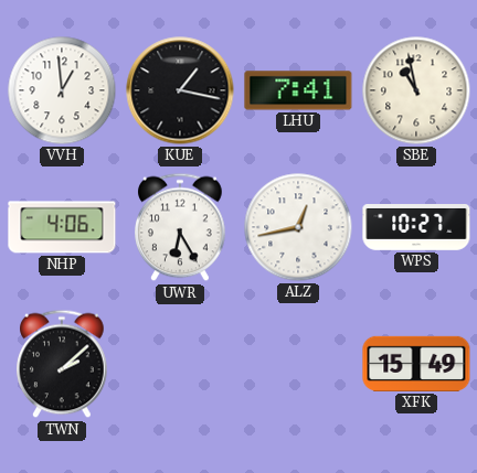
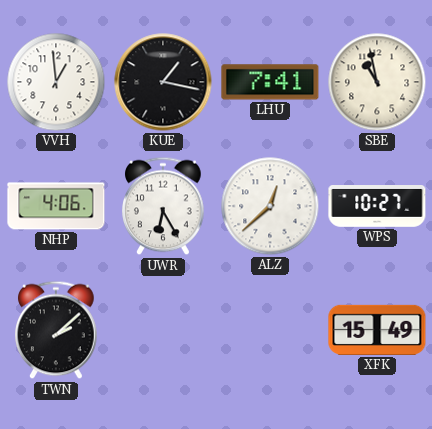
ALZ: 12:43 -> 12:38 (270, 206)
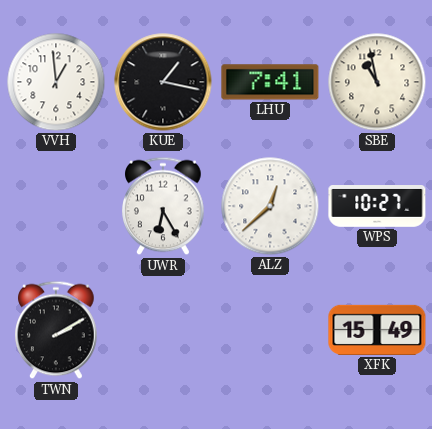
NHP: 4:06 -> none (56, 206)
TWN: 2:08 -> 2:10 (57, 330)
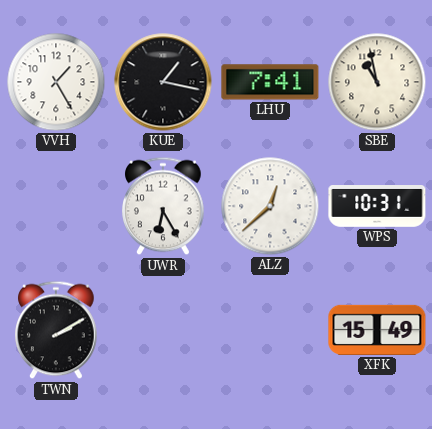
VVH: 12:59 -> 1:25 (56, 82)
WPS: 10:27 -> 10:31 (377, 207)
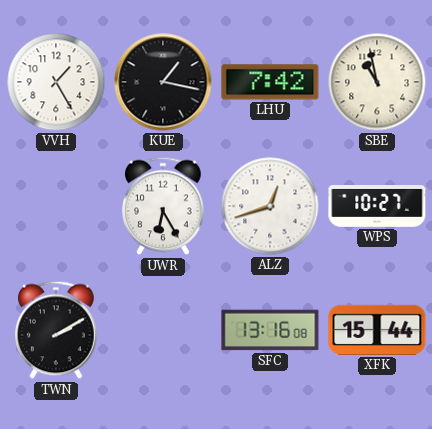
LHU: 7:41 -> 7:42 (270, 82)
ALZ: 12:38 -> 12:42 (270, 206)
WPS: 10:31 -> 10:27 (377, 207)
SFC: none -> 13:16 (270, 330)
XFK: 15:49 -> 15:44 (377, 330)
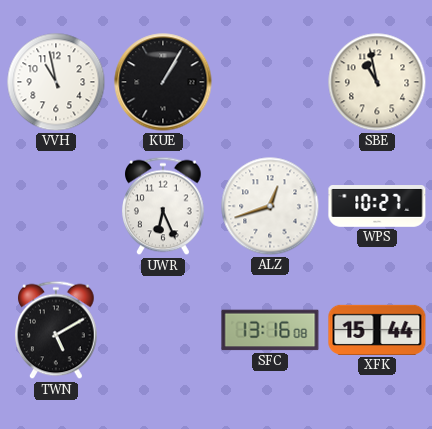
VVH: 1:25 -> 10:58 (56, 82)
KUE: 1:17 -> 1:05 (163, 82)
LHU: 7:42 -> none (270, 82)
UWR: 6:25 -> 6:26 (164, 206)
TWN: 2:10 -> 5:10 (57, 330)
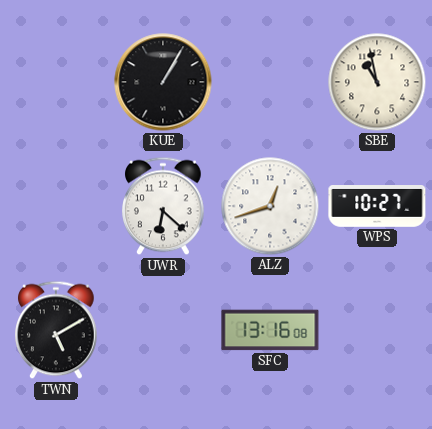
VVH: 10:58 -> none (56, 82)
UWR: 6:26 -> 6:22 (164, 206)
XFK: 15:44 -> none (377, 330)
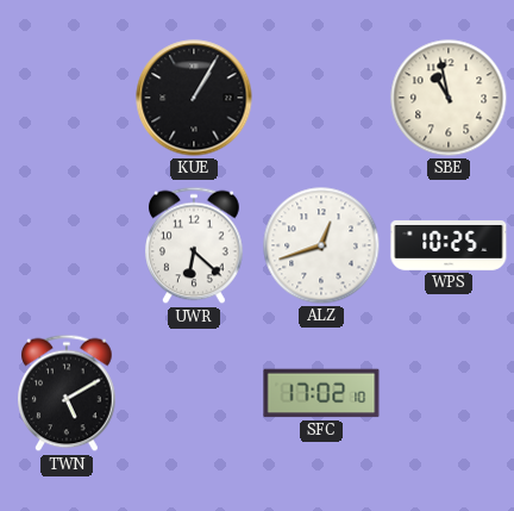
WPS: 10:27 -> 10:25 (449, 247)
SFC: 13:16 -> 17:02 (321, 393)
